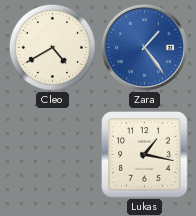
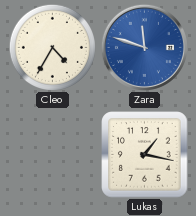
Cleo: 4:40 -> 4:35 (52, 47)
Zara: 1:24 -> 11:48 (144, 47)
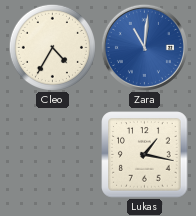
Zara: 11:48 -> 11:01 (144, 47)
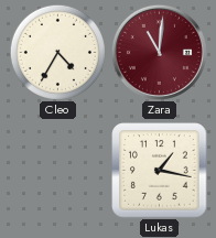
Zara dial: blue -> burgundy (159, 52)
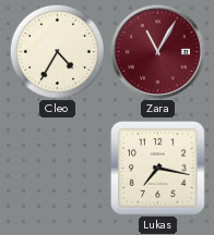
Zara: 11:01 -> 11:05 (157, 51)
Lukas: 1:17 -> 7:17 (158, 169)
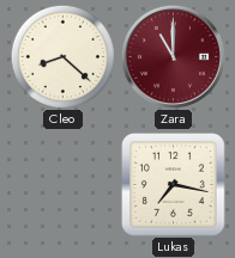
Cleo: 4:35 -> 8:22 (62, 56)
Zara: 11:05 -> 11:00 (173, 56)
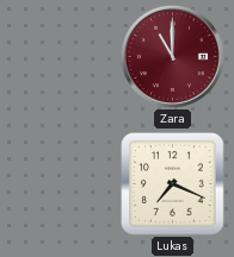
Cleo: 8:22 -> none (62, 56)
Lukas: 7:17 -> 7:19 (173, 184)
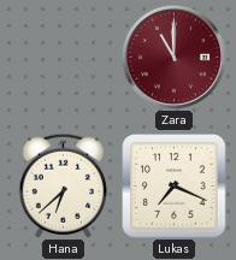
Hana: none -> 6:38 (63, 185)
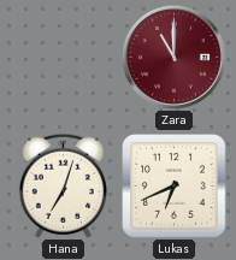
Hana: 6:38 -> 7:03 (63, 185)
Lukas: 7:19 -> 6:41 (175, 187)
